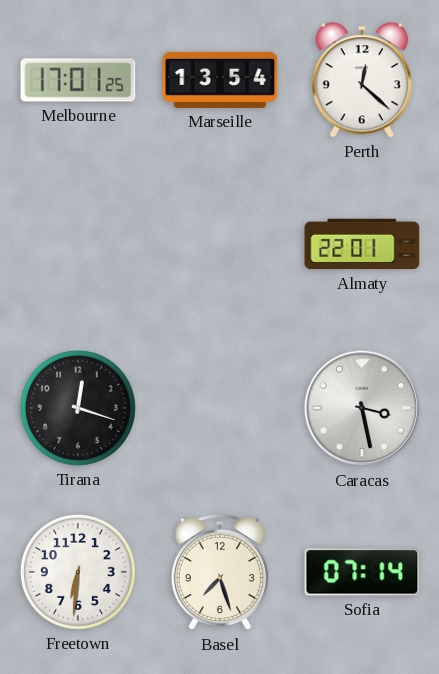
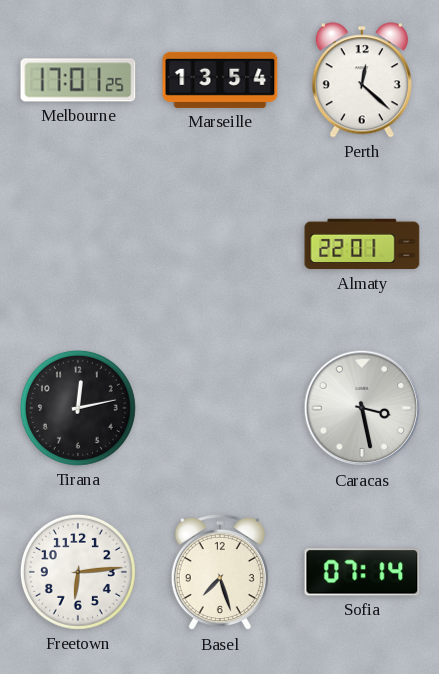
Tirana: 12:18 -> 12:13 (78, 408)
Freetown: 6:31 -> 6:14 (78, 572)
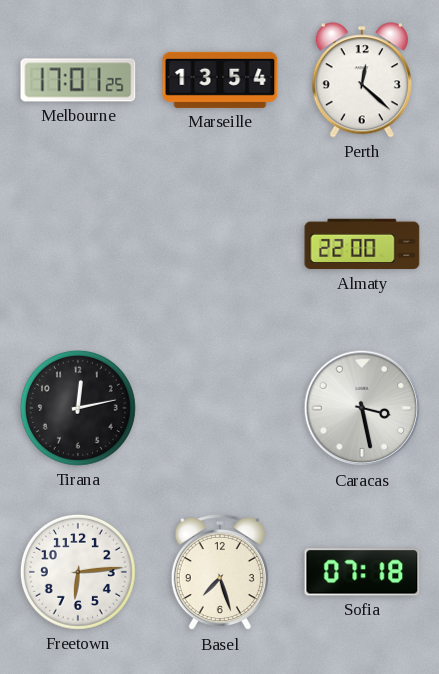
Almaty: 22:01 -> 22:00 (362, 244)
Sofia: 07:14 -> 07:18 (362, 572)
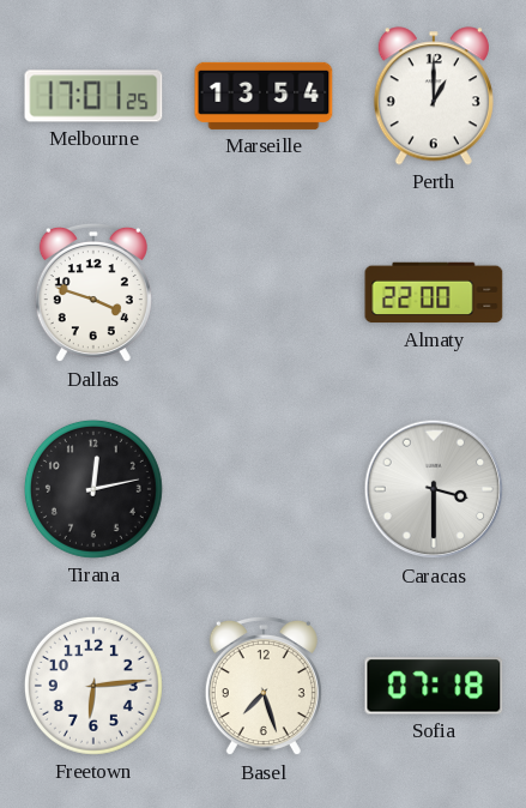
Perth: 12:22 -> 1:00 (434, 96)
Dallas: none -> 3:48 (93, 293)
Caracas: 3:28 -> 3:30 (434, 489)
